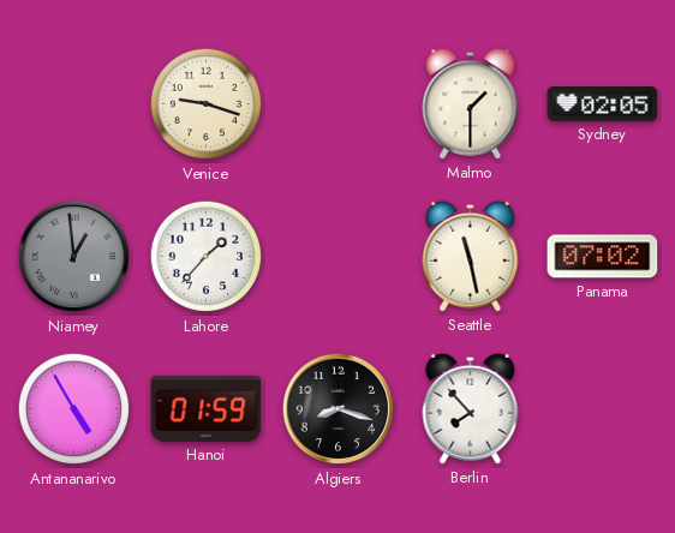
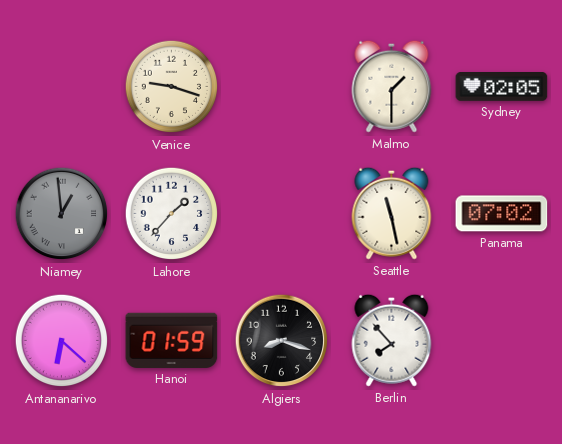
Antananarivo: 4:55 -> 6:22 (62, 341)
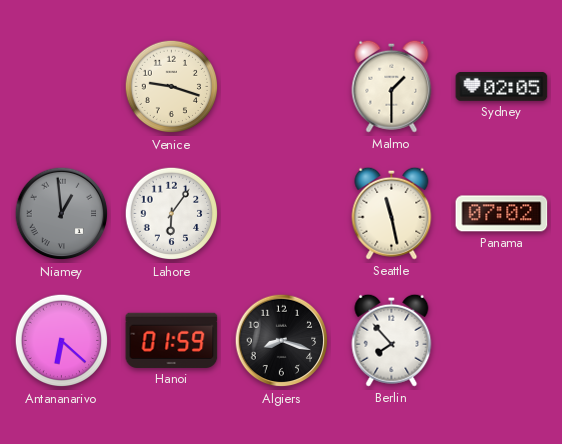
Lahore: 1:37 -> 6:06 (172, 214)
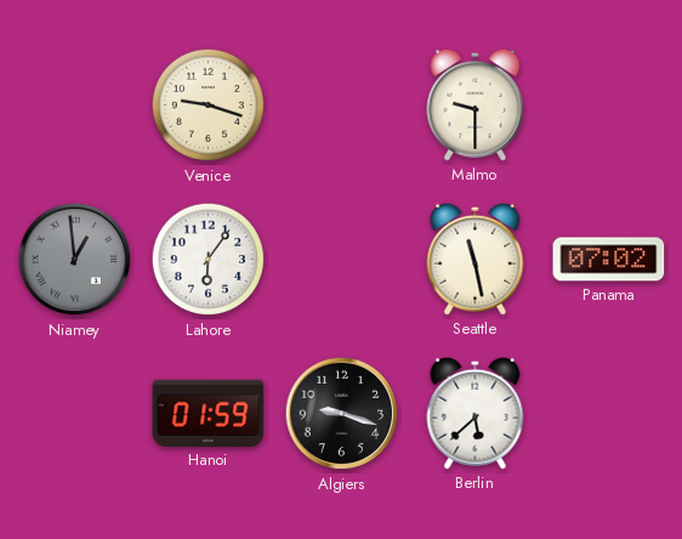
Malmo: 1:30 -> 9:30 (476, 104)
Sydney: 02:05 -> none (502, 87)
Antananarivo: 6:22 -> none (62, 341)
Algiers: 8:18 -> 9:18 (342, 414)
Berlin: 7:53 -> 5:38 (476, 413)
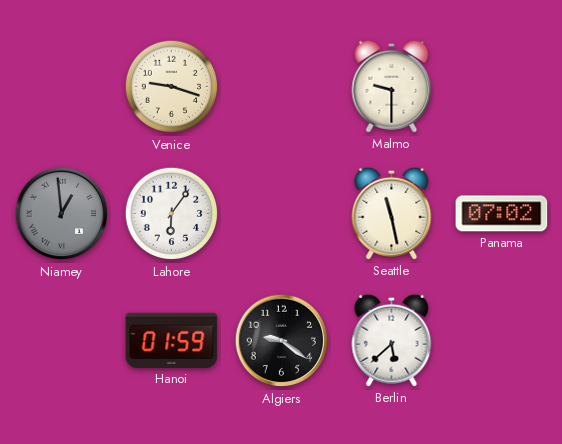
Algiers: 9:18 -> 9:21 (282, 341)
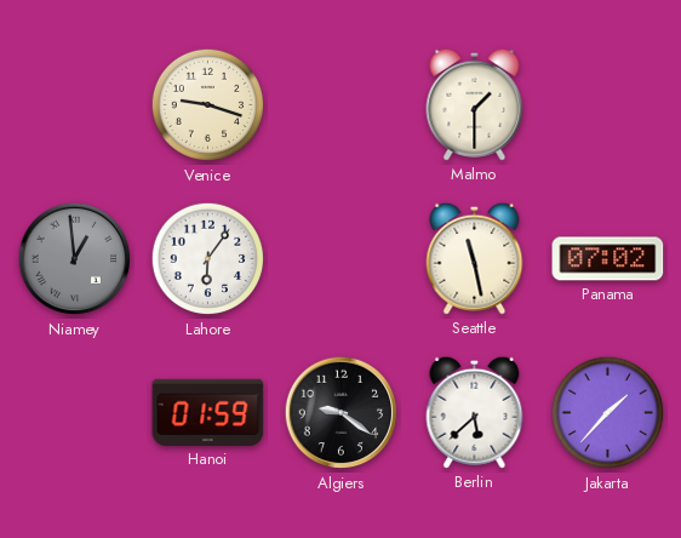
Malmo: 9:30 -> 1:30 (475, 104)
Jakarta: none -> 1:37 (608, 413)
